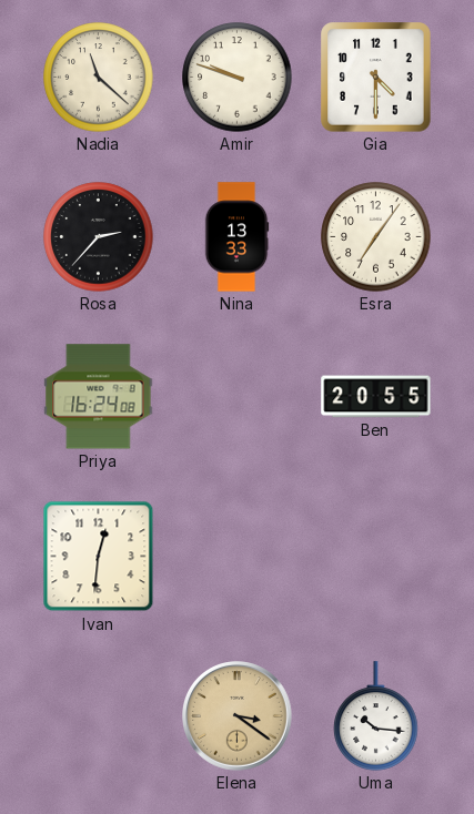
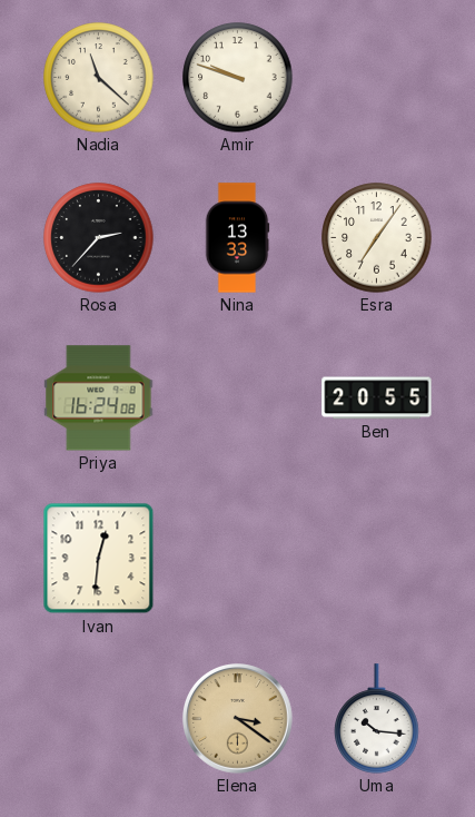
Gia: 4:30 -> none (376, 78)
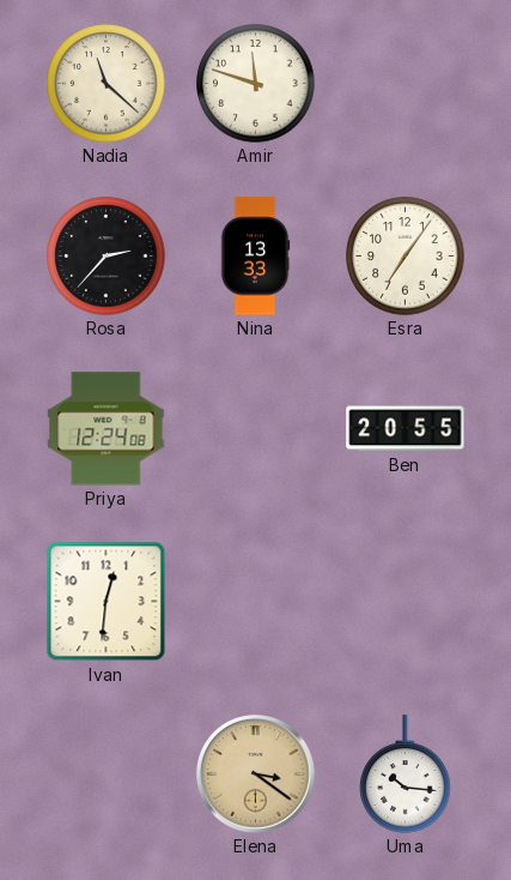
Amir: 9:48 -> 11:48 (256, 84)
Priya: 16:24 -> 12:24 (107, 429)
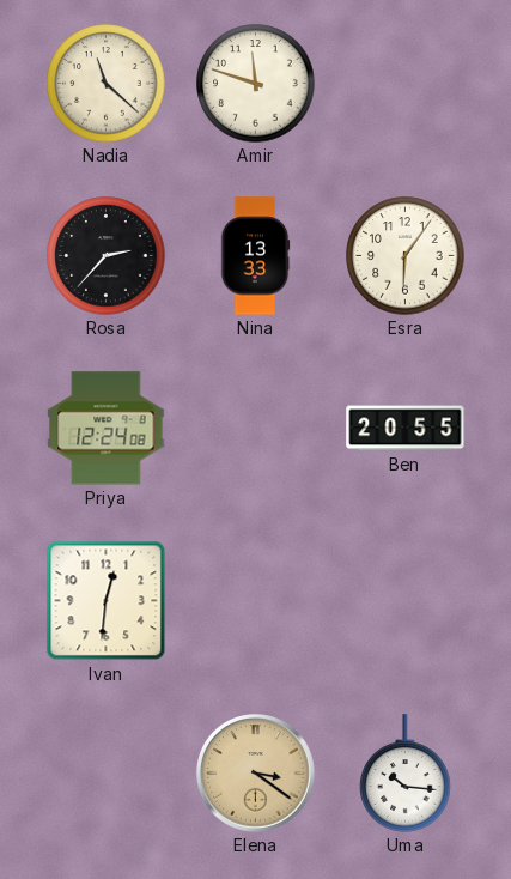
Esra: 7:06 -> 6:06 (406, 256)
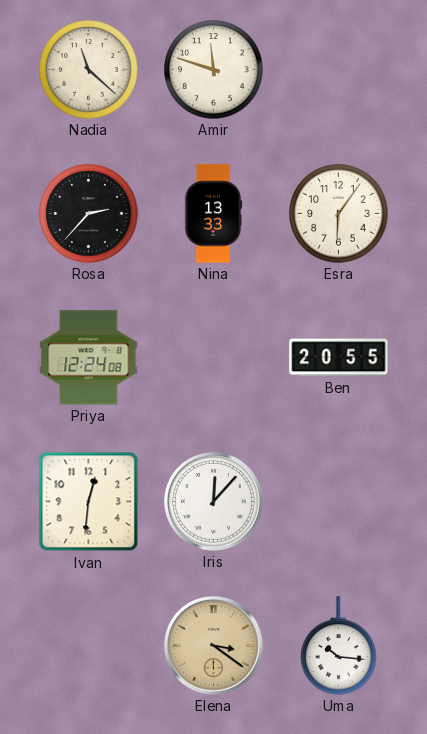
Iris: none -> 12:07 (214, 502)
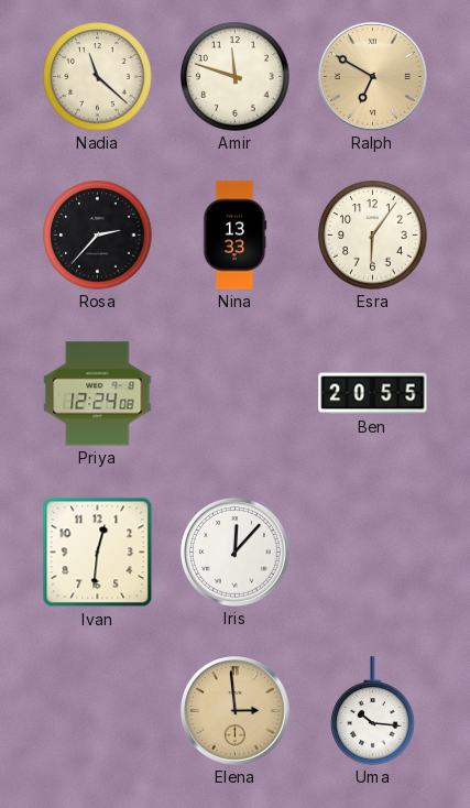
Ralph: none -> 6:50 (373, 77)
Elena: 3:21 -> 2:59 (236, 711)
